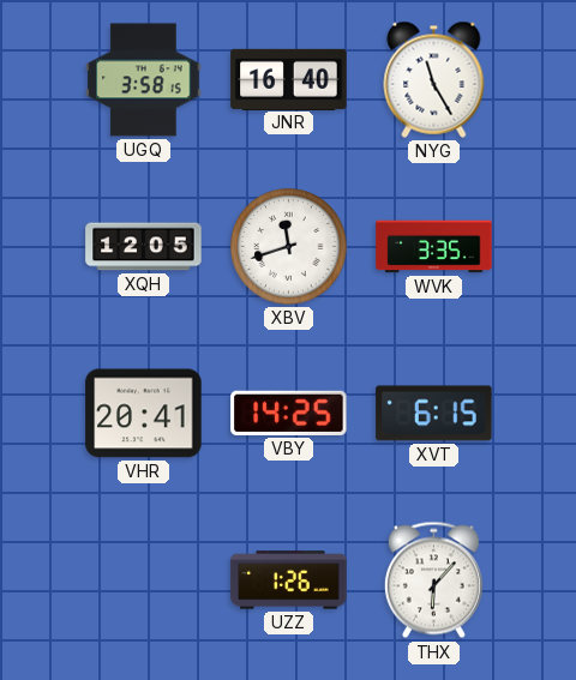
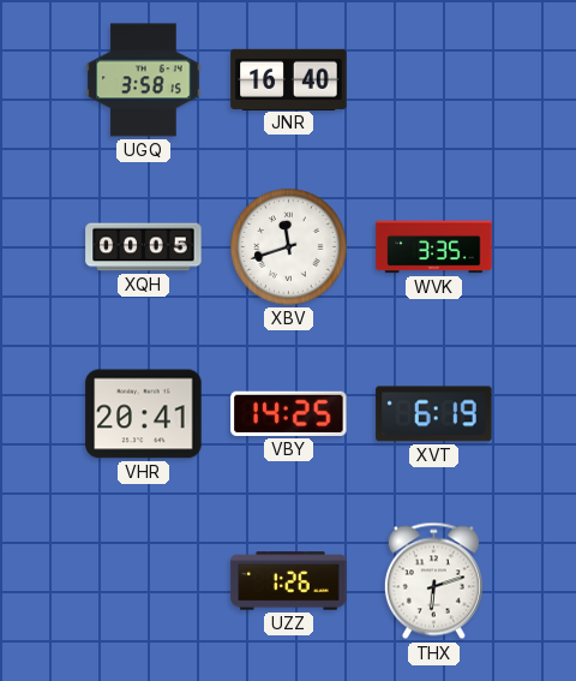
NYG: 11:25 -> none (434, 79)
XQH: 12:05 -> 00:05 (144, 247)
XVT: 6:15 -> 6:19 (434, 414)
THX: 6:07 -> 6:12 (433, 581)
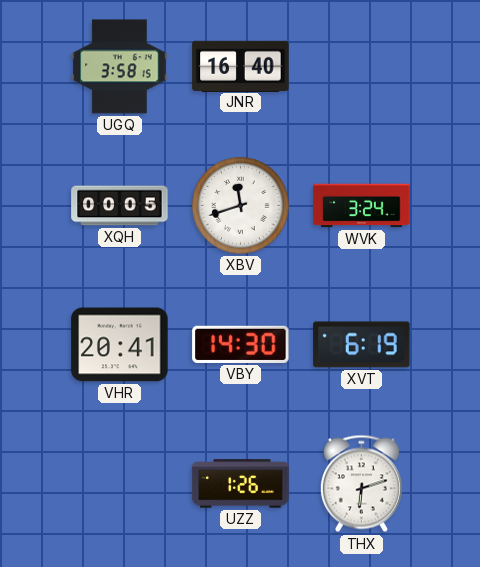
WVK: 3:35 -> 3:24 (362, 206)
VBY: 14:25 -> 14:30 (241, 344)
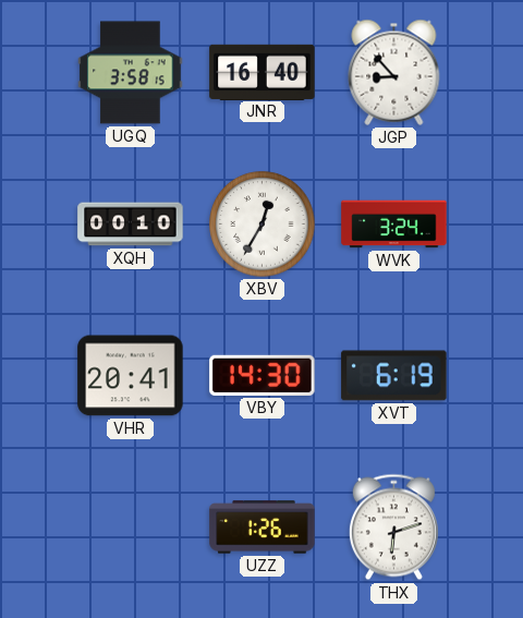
JGP: none -> 8:53 (394, 72)
XQH: 00:05 -> 00:10 (131, 225)
XBV: 11:42 -> 12:35 (263, 225)
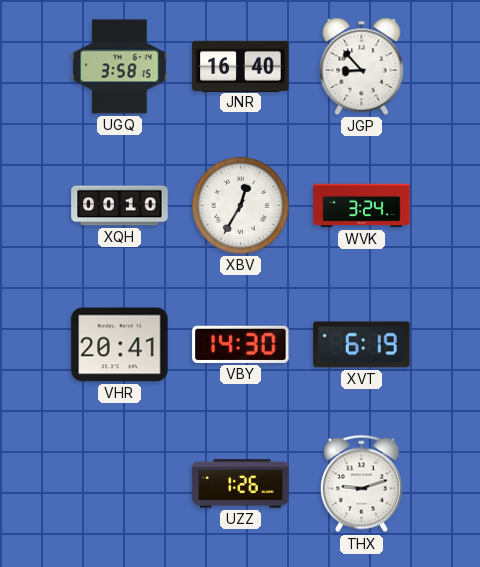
THX: 6:12 -> 9:12 (361, 484)
